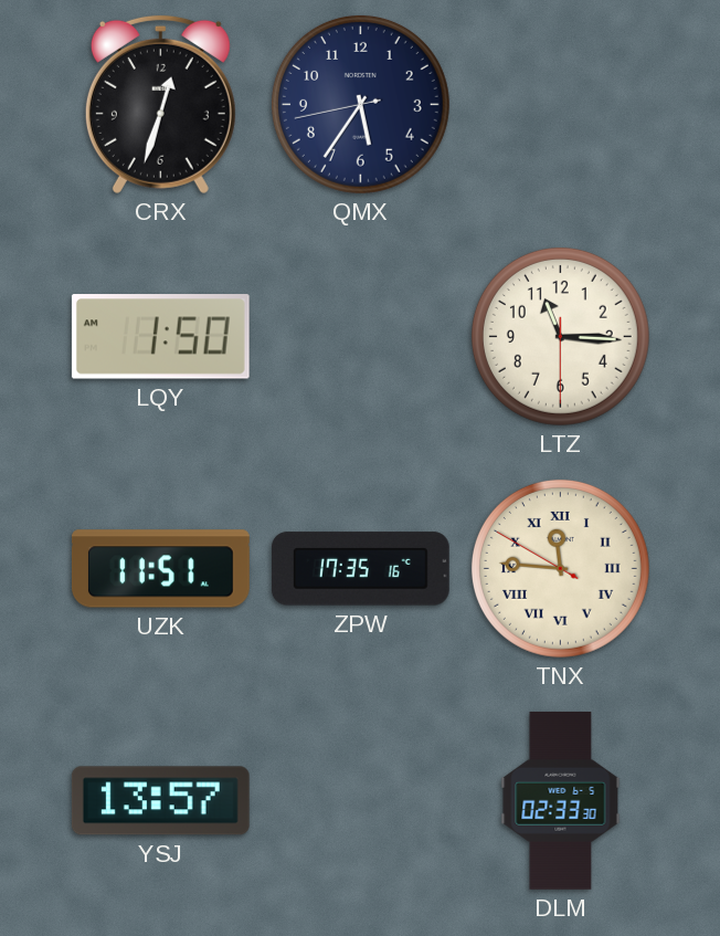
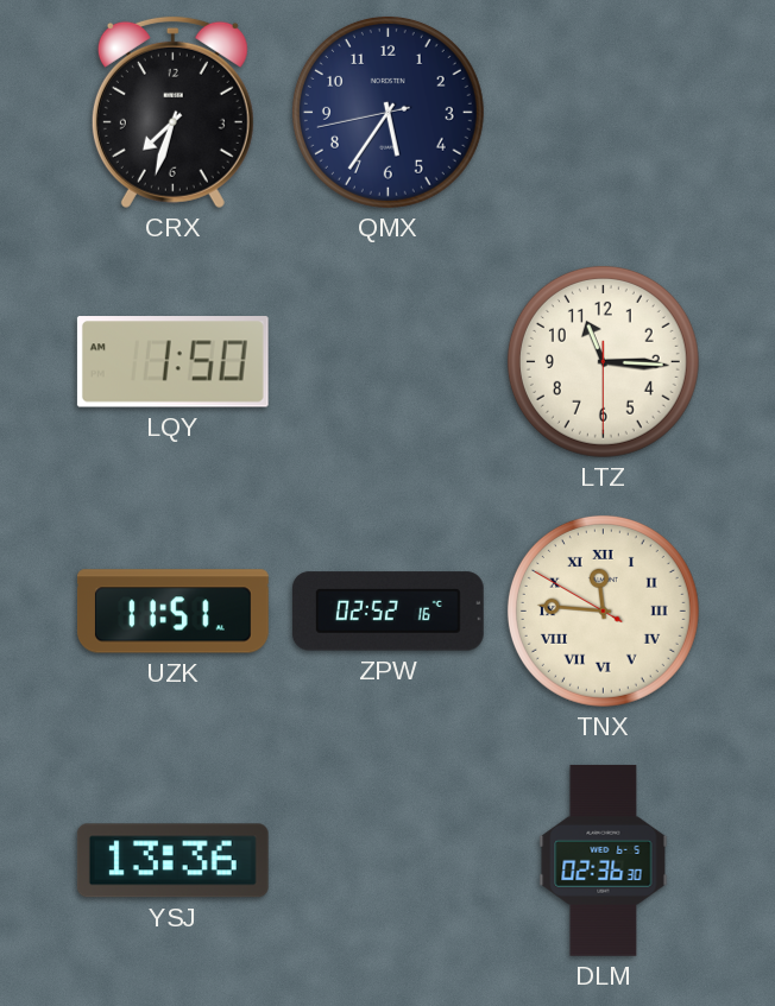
CRX: 12:33 -> 7:33 (172, 112)
ZPW: 17:35 -> 02:52 (387, 612)
YSJ: 13:57 -> 13:36 (172, 861)
DLM: 02:33 -> 02:36 (604, 860)
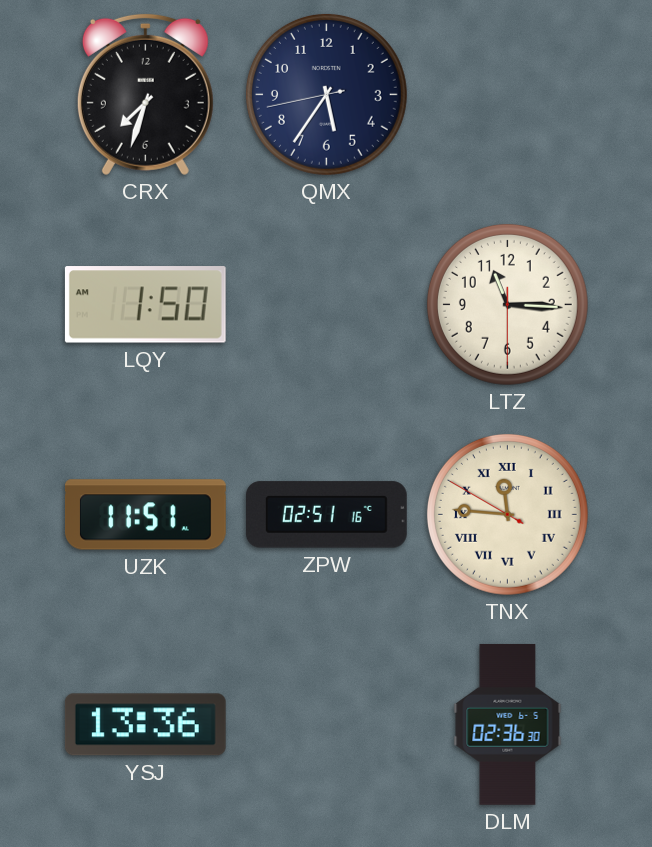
ZPW: 02:52 -> 02:51 (326, 515)
